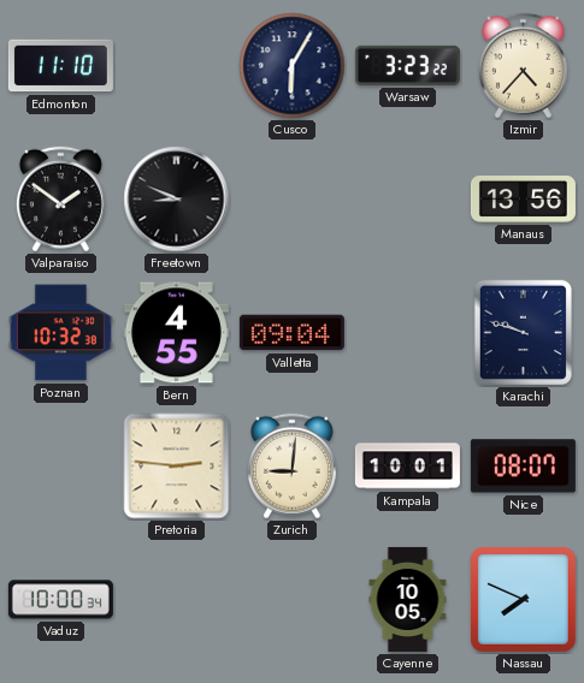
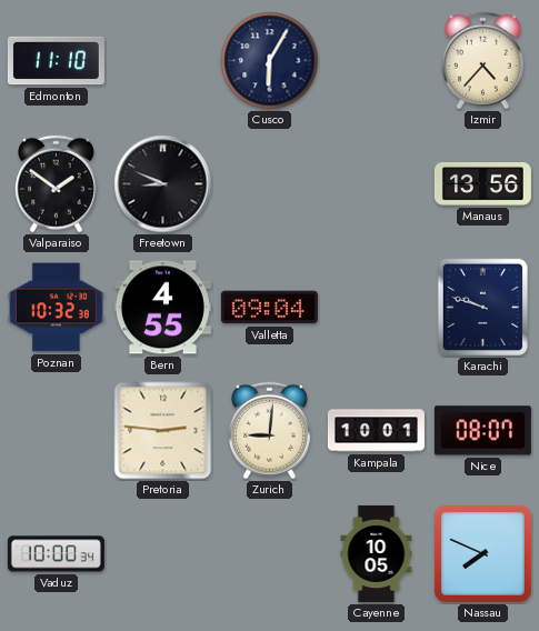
Warsaw: 3:23 -> none (407, 65)
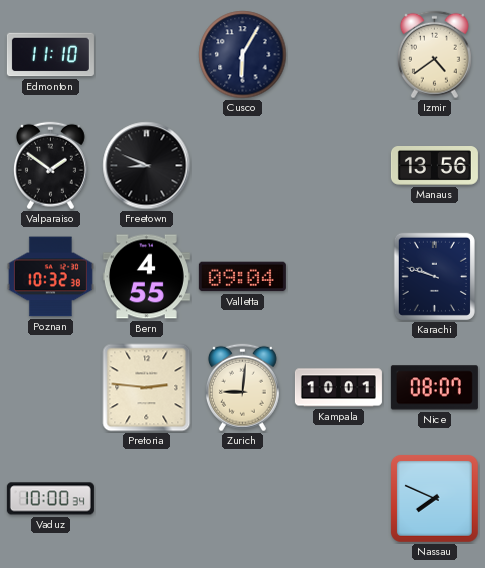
Izmir: 4:37 -> 4:39 (434, 55)
Cayenne: 10:05 -> none (377, 553)
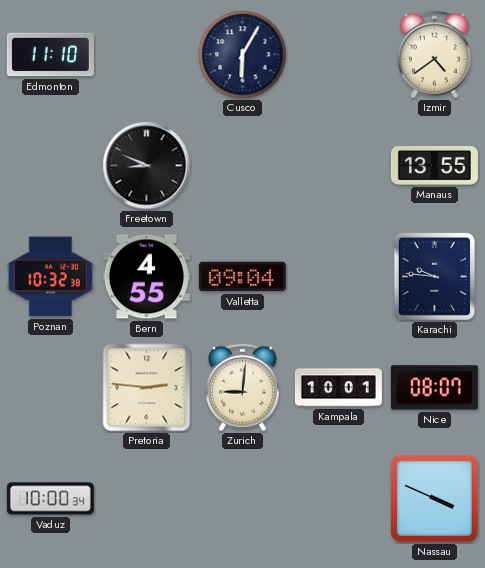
Valparaiso: 1:51 -> none (50, 166)
Manaus: 13:56 -> 13:55 (434, 166)
Karachi: 9:48 -> 9:46 (434, 276)
Nassau: 7:49 -> 3:49 (434, 498)
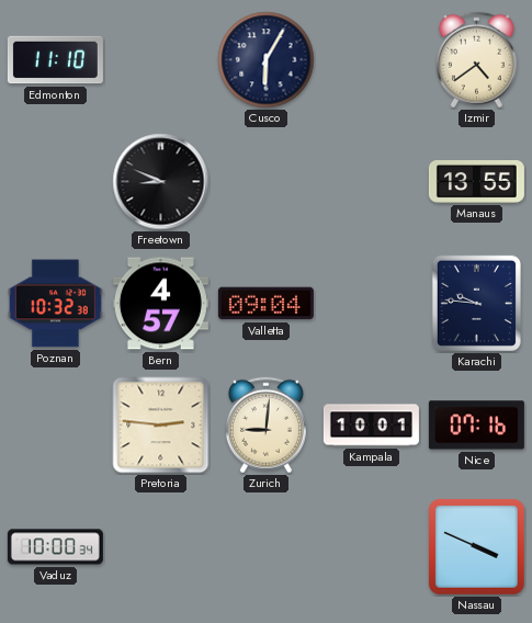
Bern: 4:55 -> 4:57 (160, 304)
Nice: 08:07 -> 07:16 (476, 426)
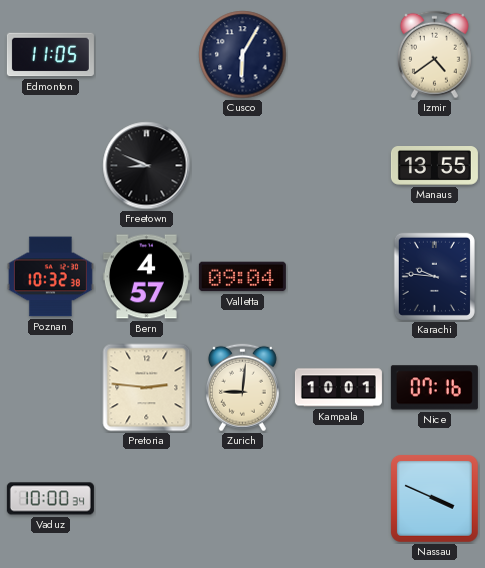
Edmonton: 11:10 -> 11:05 (50, 55)
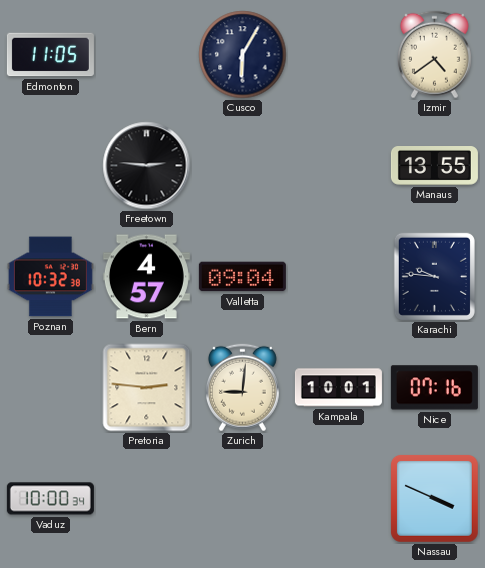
Freetown: 8:49 -> 2:46 (147, 166)
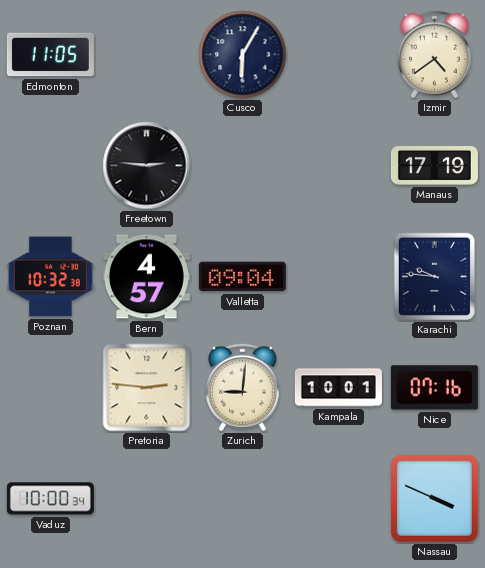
Manaus: 13:55 -> 17:19 (434, 166)
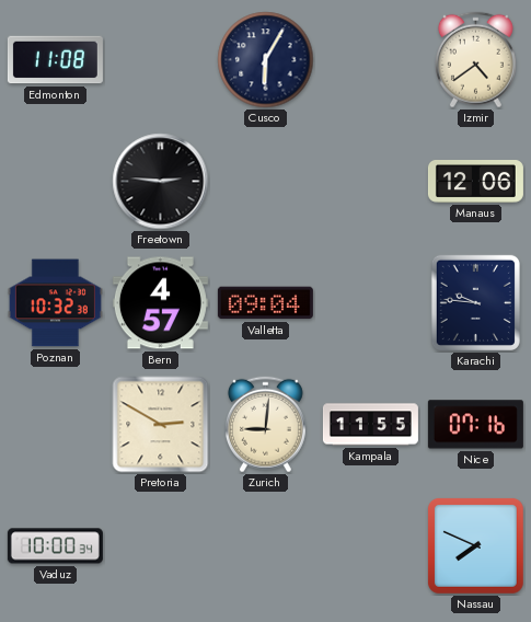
Edmonton: 11:05 -> 11:08 (55, 60)
Manaus: 17:19 -> 12:06 (475, 182)
Pretoria: 2:46 -> 2:50 (161, 425)
Kampala: 10:01 -> 11:55 (370, 425)
Nassau: 3:49 -> 7:49 (475, 545)
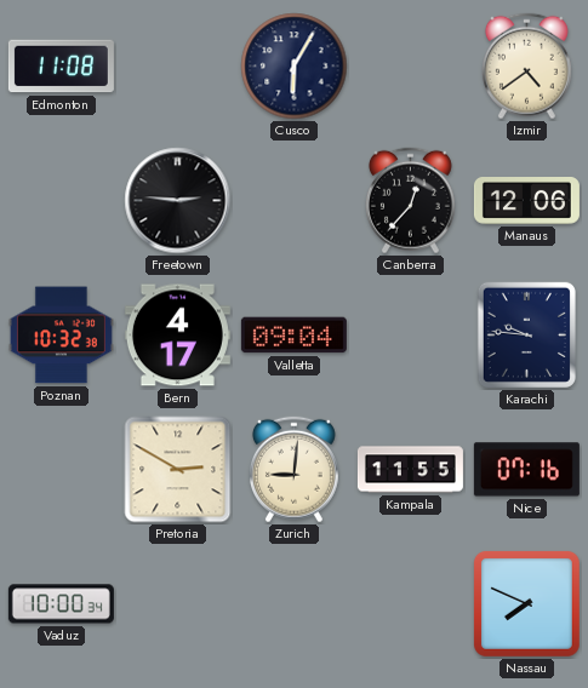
Canberra: none -> 12:37 (410, 201)
Bern: 4:57 -> 4:17 (177, 336)
